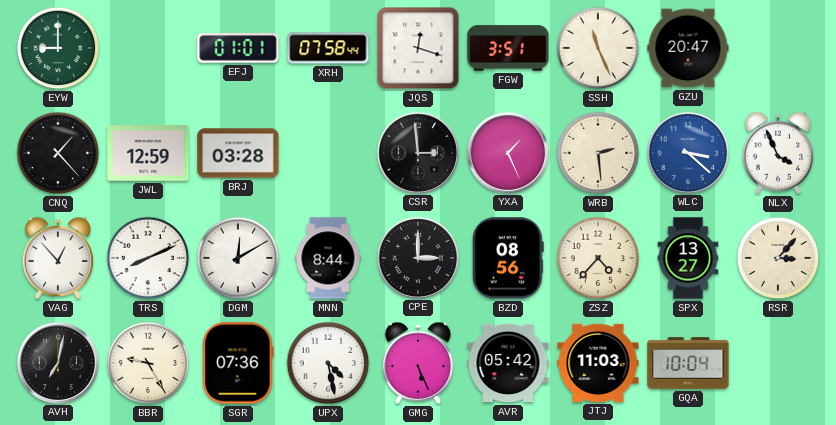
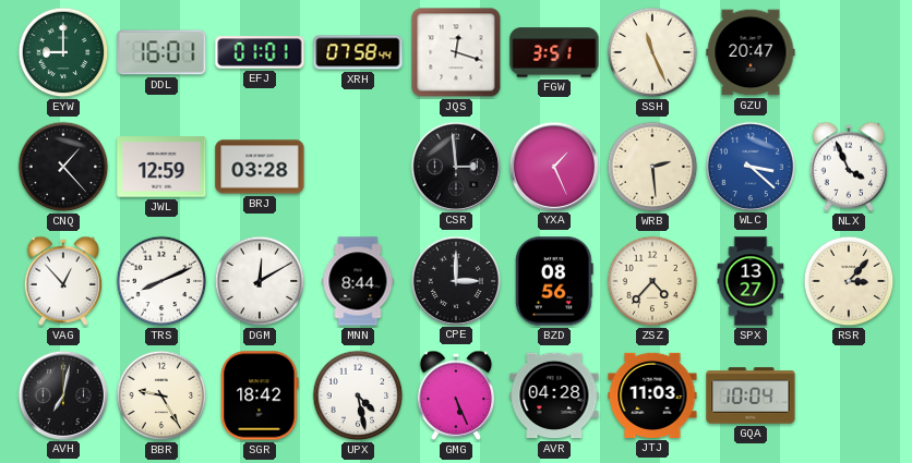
DDL: none -> 16:01 (161, 52)
SGR: 07:36 -> 18:42 (260, 395)
AVR: 05:42 -> 04:28 (554, 395)
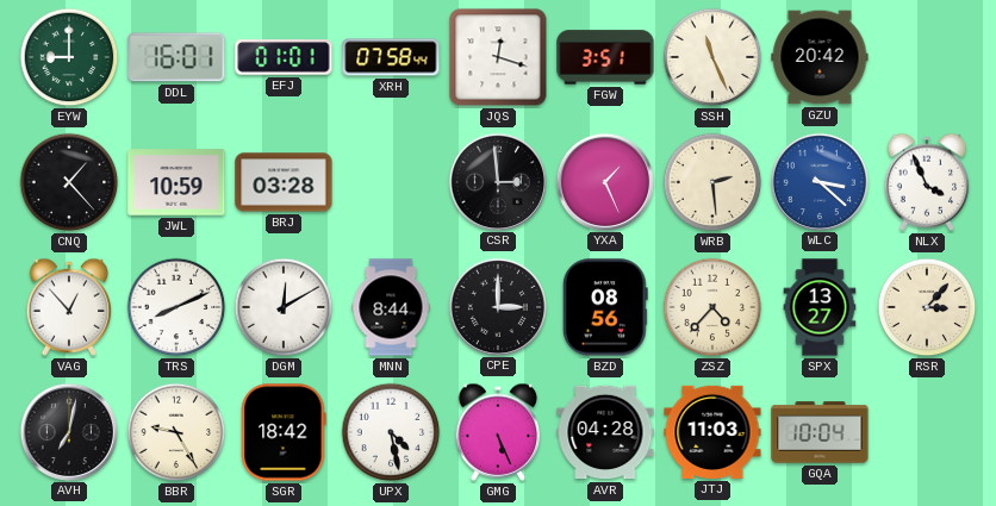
GZU: 20:47 -> 20:42 (820, 57)
JWL: 12:59 -> 10:59 (176, 182)
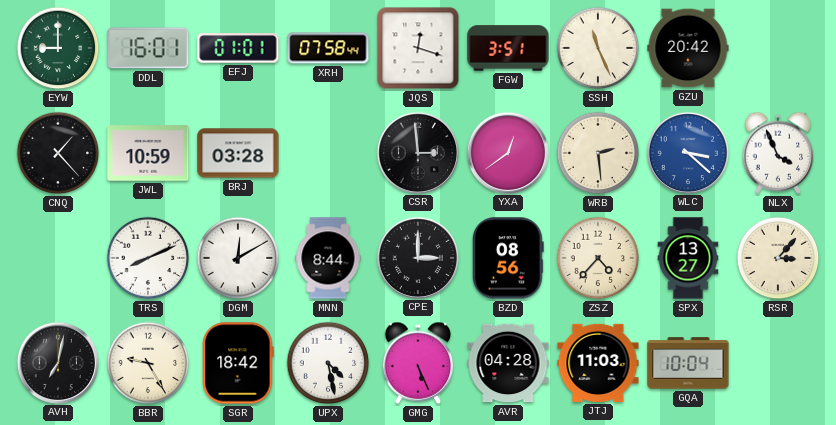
YXA: 1:26 -> 12:39 (507, 152)
VAG: 12:53 -> none (69, 307)
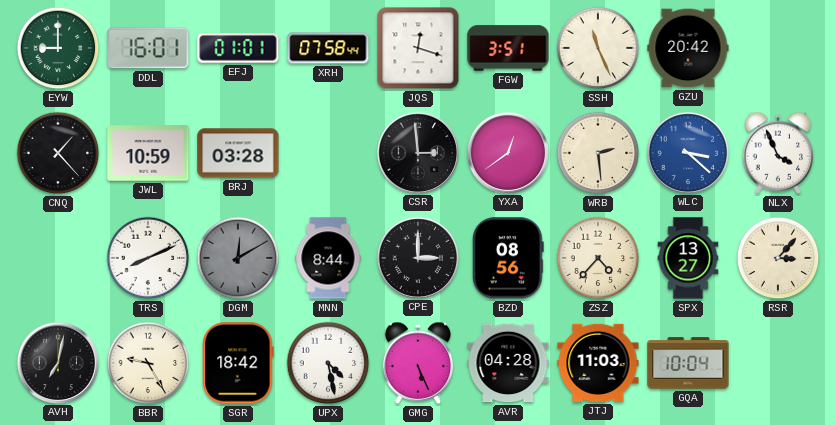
DGM dial: white -> grey (238, 258)
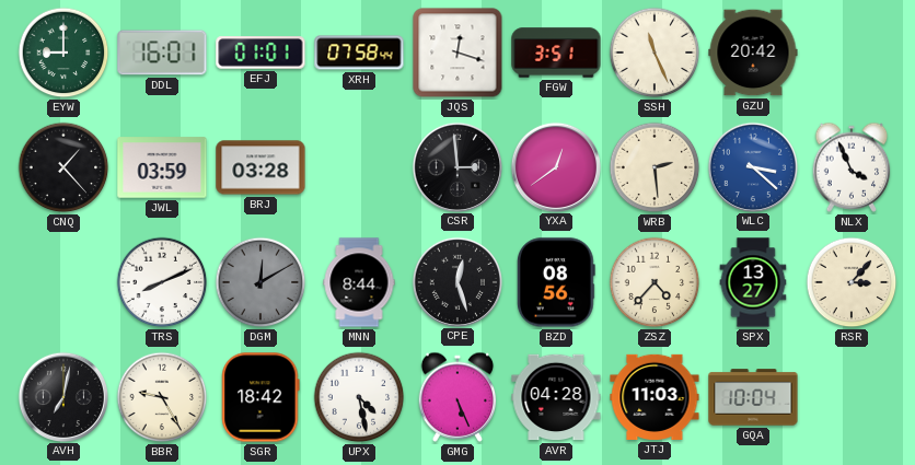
JWL: 10:59 -> 03:59 (162, 167)
CPE: 3:00 -> 12:27 (456, 281)
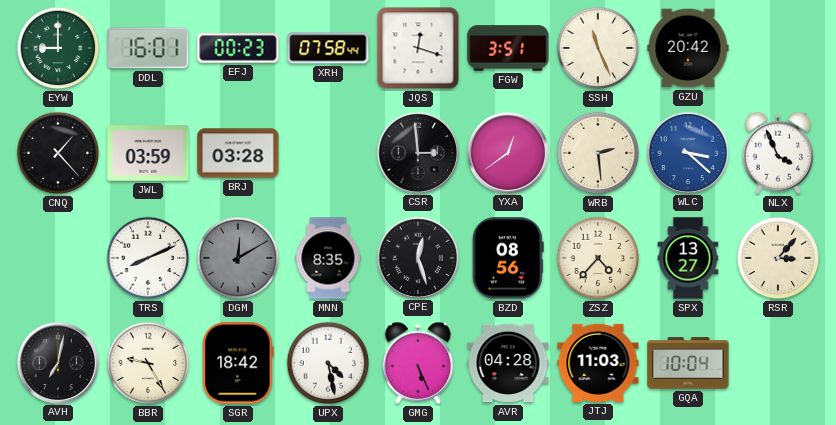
EFJ: 01:01 -> 00:23 (238, 48)
MNN: 8:44 -> 8:35 (328, 258)
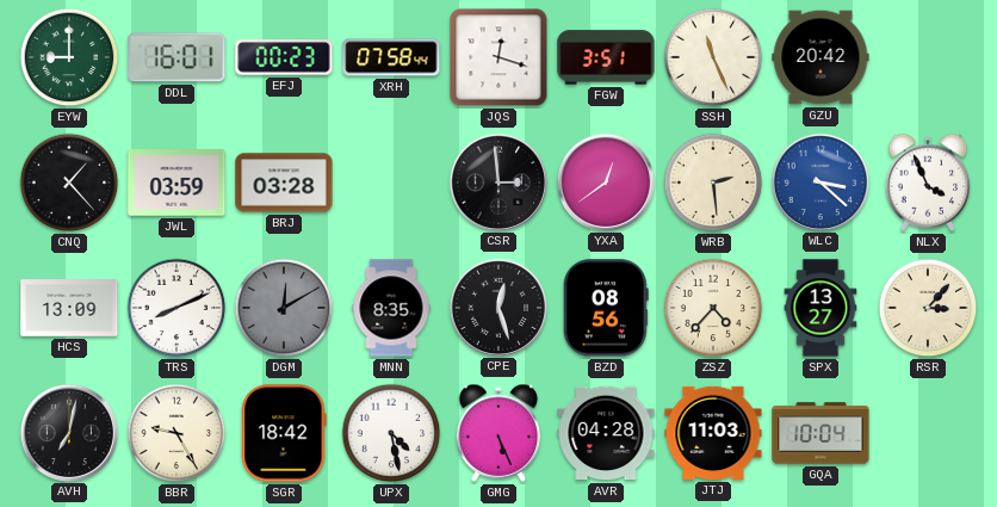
HCS: none -> 13:09 (69, 308)
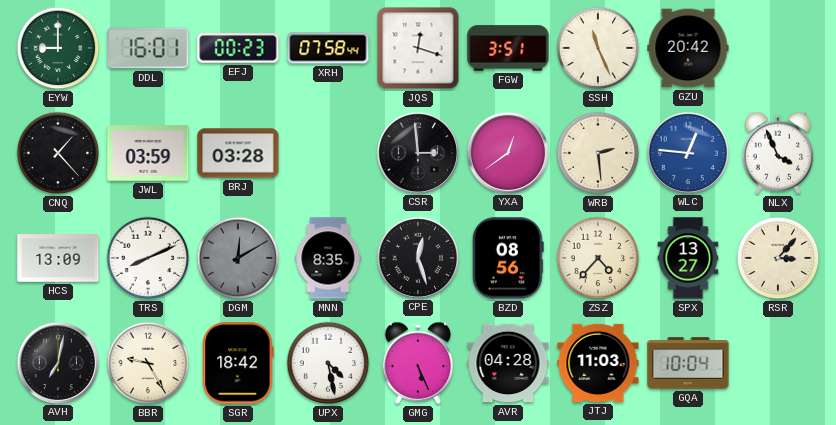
WLC: 3:22 -> 12:46 (687, 152)
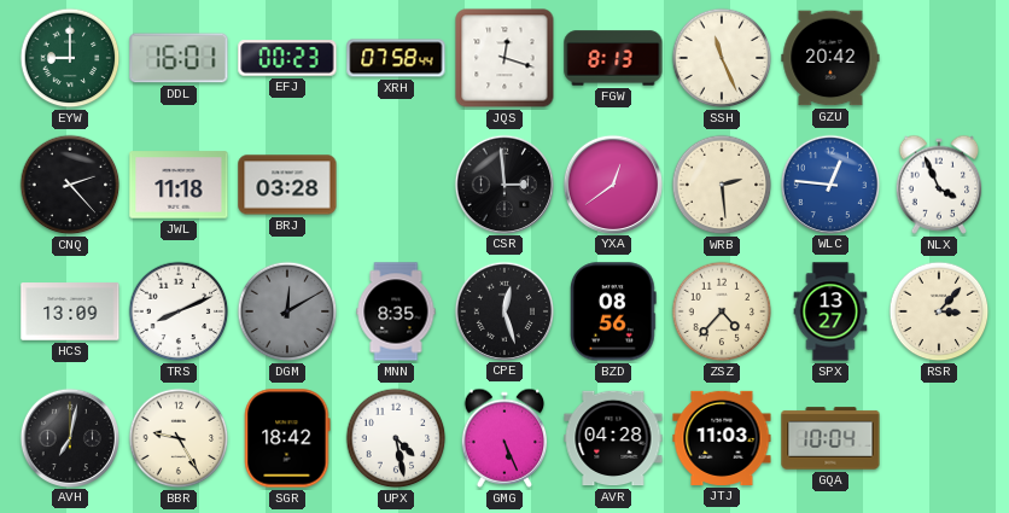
FGW: 3:51 -> 8:13 (613, 58)
CNQ: 1:23 -> 2:23 (70, 185)
JWL: 03:59 -> 11:18 (179, 185)
